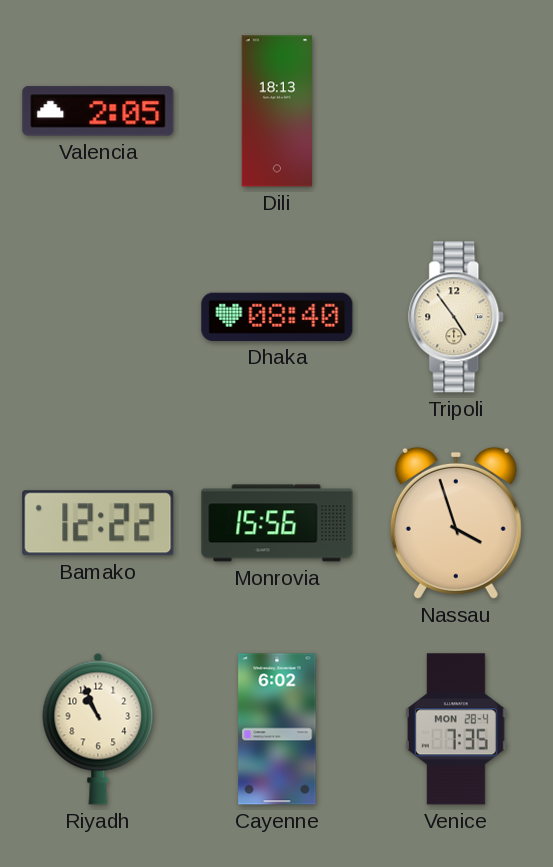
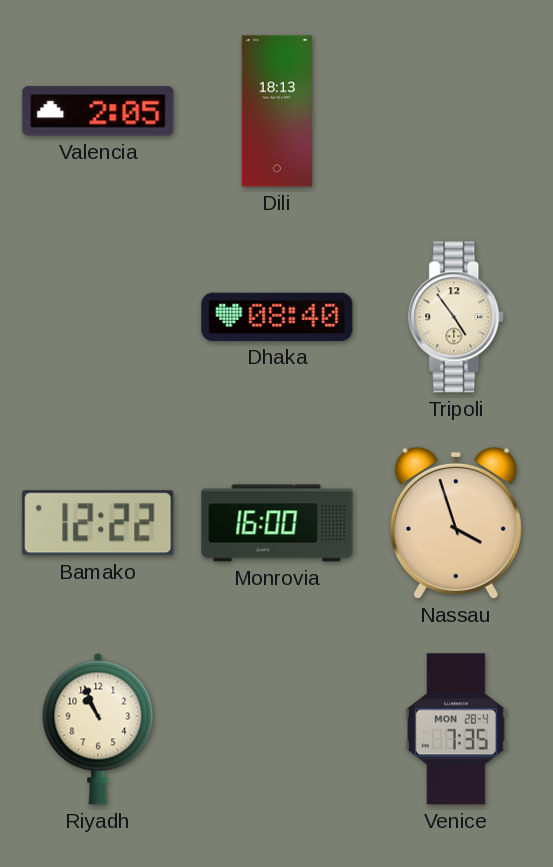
Monrovia: 15:56 -> 16:00 (277, 523)
Cayenne: 6:02 -> none (277, 729)
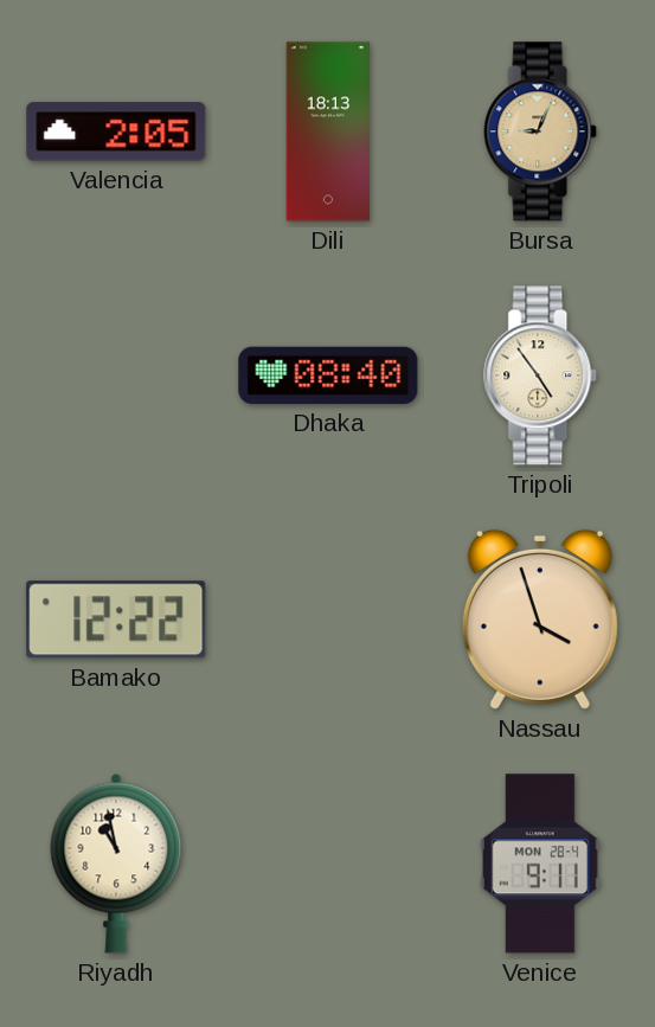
Bursa: none -> 9:04 (541, 131)
Monrovia: 16:00 -> none (277, 523)
Riyadh: 10:56 -> 10:58 (116, 864)
Venice: 7:35 -> 9:11 (540, 864)
